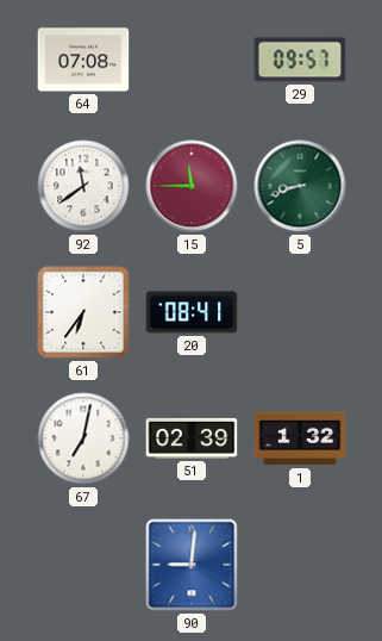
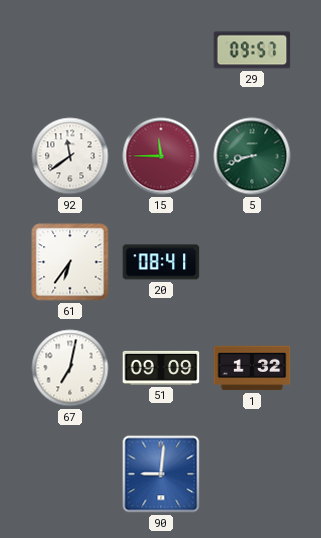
64: 07:08 -> none (83, 60)
51: 02:39 -> 09:09 (161, 368)
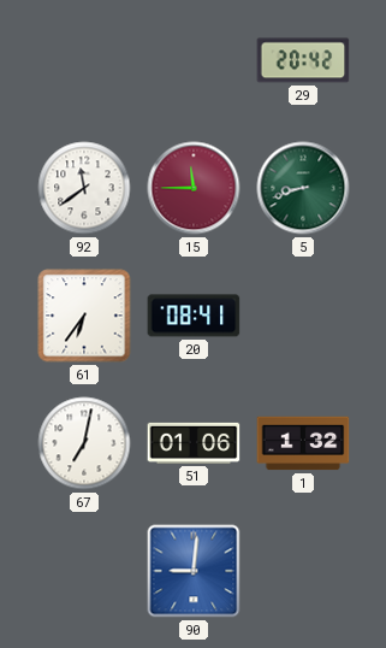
29: 09:57 -> 20:42 (303, 60)
51: 09:09 -> 01:06 (194, 443)
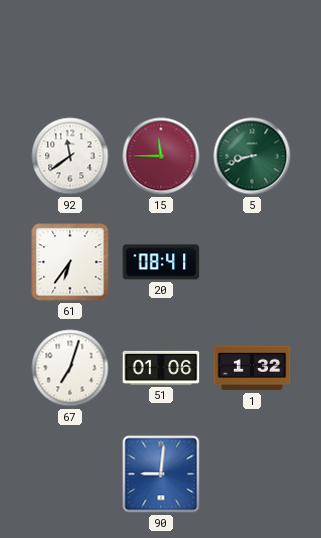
29: 20:42 -> none (303, 60)
67: 7:02 -> 7:03 (70, 368)
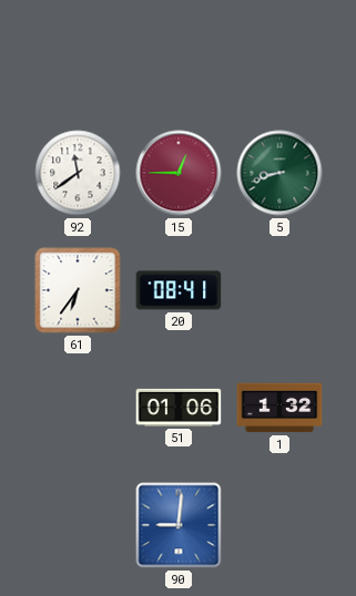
15: 11:45 -> 12:45 (179, 173)
67: 7:03 -> none (70, 368)
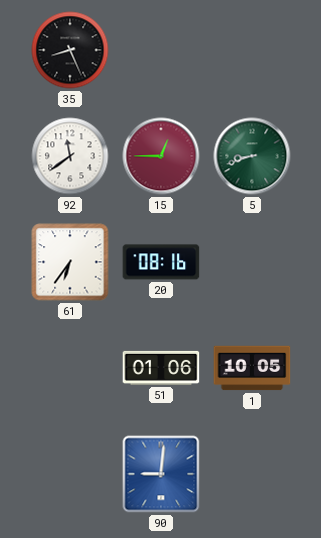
35: none -> 8:26 (70, 50)
20: 08:41 -> 08:16 (161, 262)
1: 1:32 -> 10:05 (252, 368)
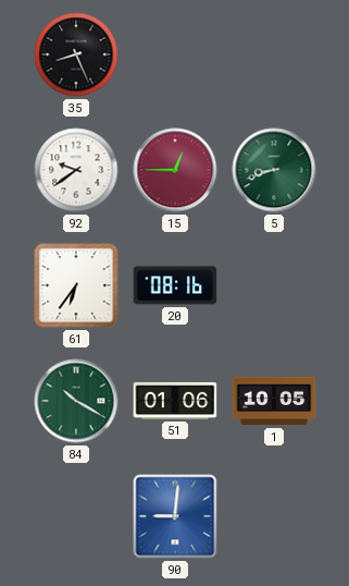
92: 11:39 -> 9:39 (76, 170)
84: none -> 10:20 (76, 401)
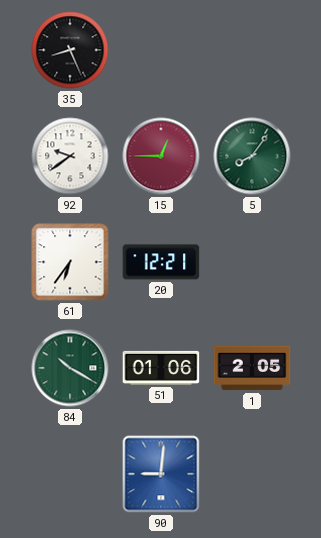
5: 8:42 -> 8:06 (252, 156)
20: 08:16 -> 12:21 (161, 262)
1: 10:05 -> 2:05 (252, 368)
